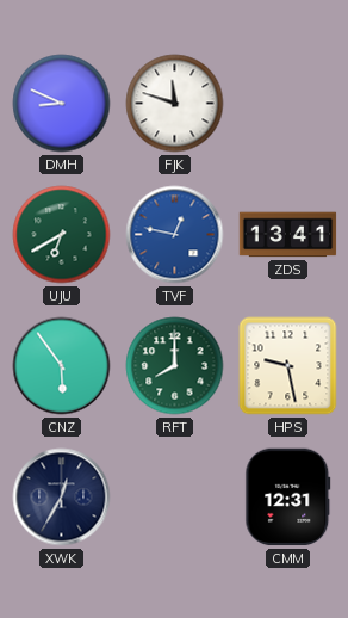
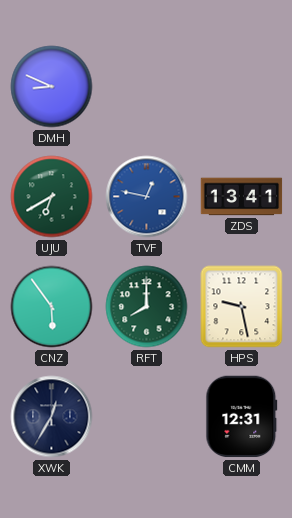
FJK: 11:48 -> none (175, 104)
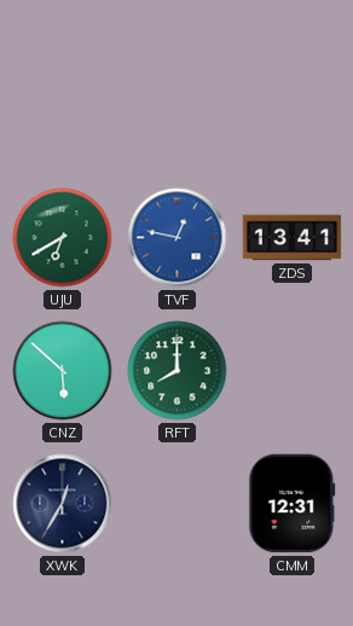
DMH: 8:49 -> none (52, 87)
CNZ: 5:54 -> 5:52 (63, 371)
HPS: 9:28 -> none (242, 307)
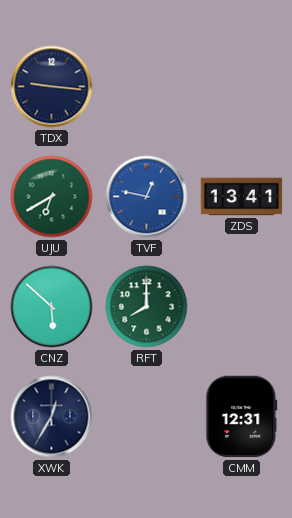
TDX: none -> 9:16 (52, 87)
